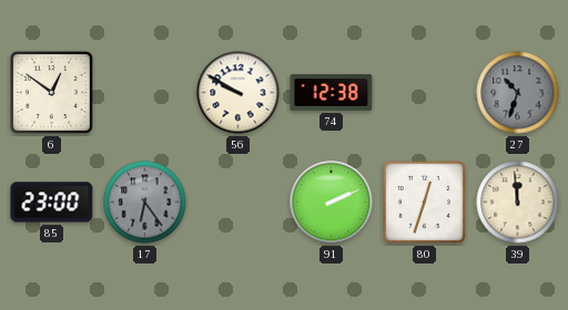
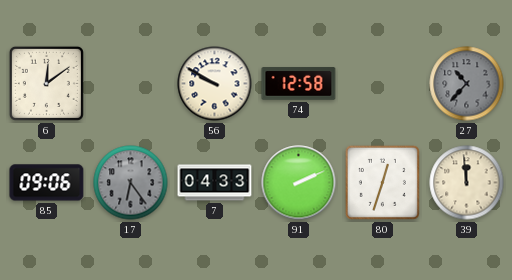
6: 12:51 -> 12:09 (46, 83)
74: 12:38 -> 12:58 (299, 84)
27: 10:33 -> 10:37 (467, 84)
85: 23:00 -> 09:06 (47, 183)
7: none -> 04:33 (215, 183)
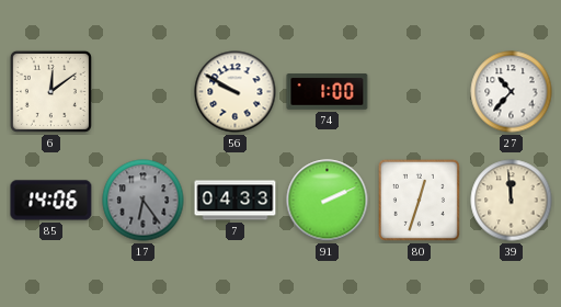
74: 12:58 -> 1:00 (328, 92)
27 dial: grey -> white (512, 92)
85: 09:06 -> 14:06 (51, 201)
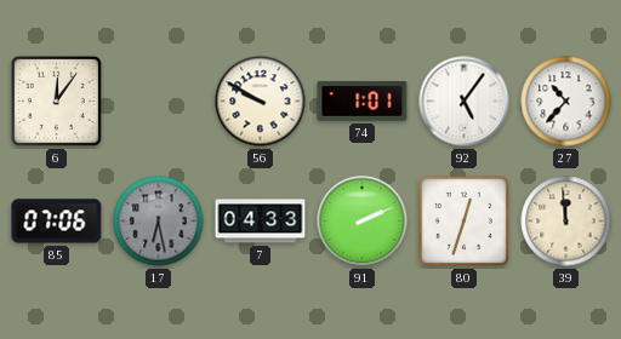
6: 12:09 -> 12:06 (56, 100)
74: 1:00 -> 1:01 (363, 102)
92: none -> 5:06 (465, 102)
85: 14:06 -> 07:06 (57, 222)
17: 6:24 -> 6:28 (159, 222)
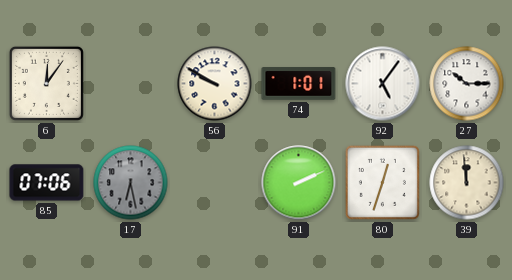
27: 10:37 -> 10:15 (467, 84)
7: 04:33 -> none (261, 222)
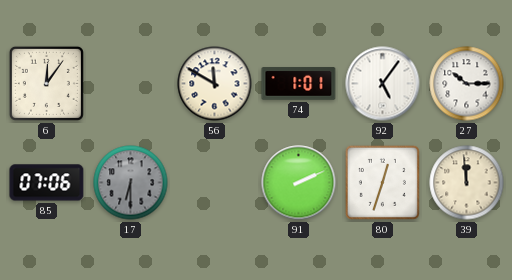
56: 9:50 -> 11:50 (215, 84)
17: 6:28 -> 6:30 (131, 183)
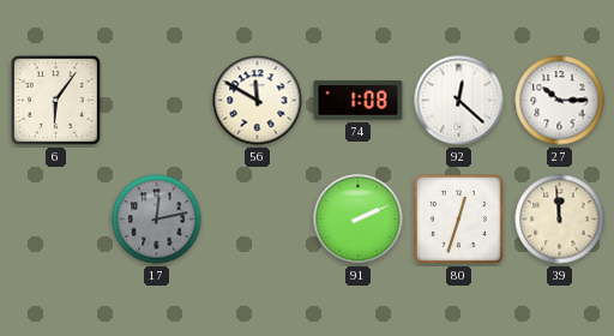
6: 12:06 -> 6:06 (55, 100)
74: 1:01 -> 1:08 (359, 101)
92: 5:06 -> 12:22 (459, 101)
85: 07:06 -> none (47, 183)
17: 6:30 -> 12:13 (157, 220)
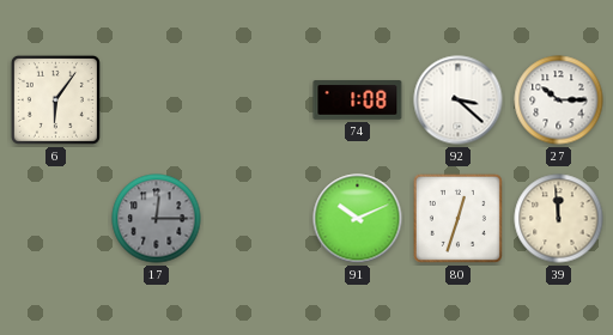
56: 11:50 -> none (258, 101)
92: 12:22 -> 3:22 (459, 100)
17: 12:13 -> 12:15 (157, 219)
91: 2:11 -> 10:11 (358, 219)
